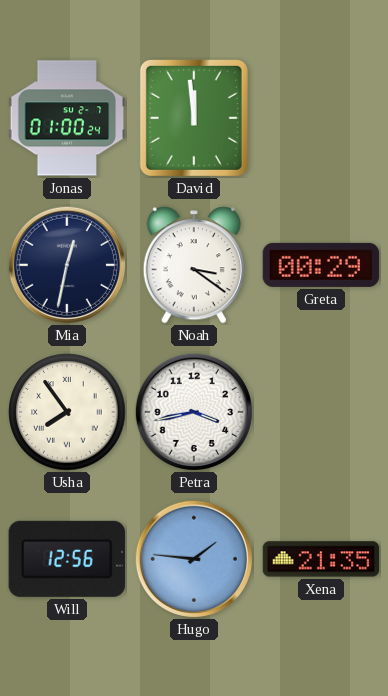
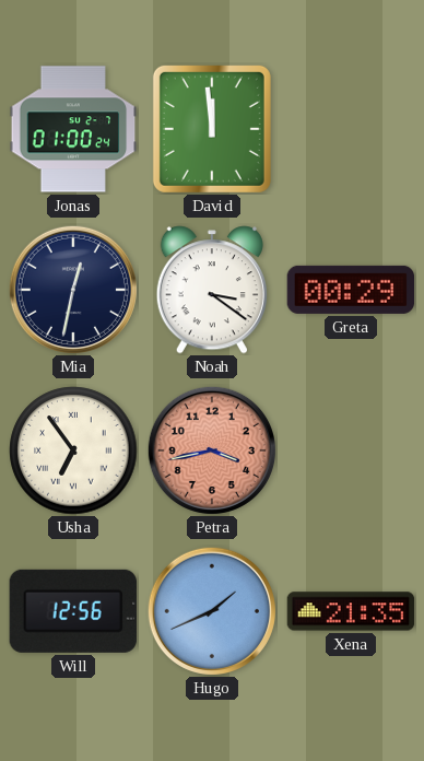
Usha: 7:54 -> 6:54 (73, 450)
Petra dial: white -> salmon (212, 450)
Hugo: 1:46 -> 1:41 (212, 611)
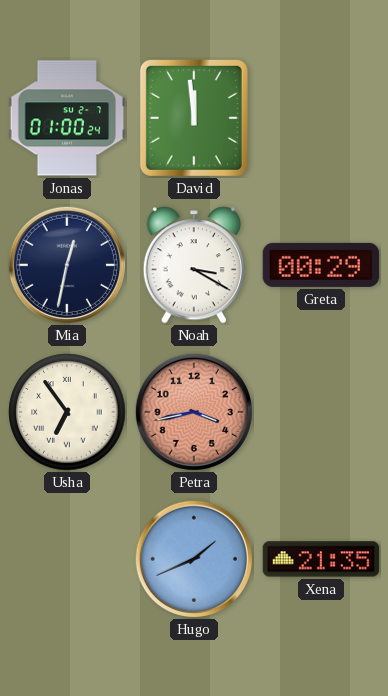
Noah: 3:21 -> 3:20 (194, 265)
Will: 12:56 -> none (73, 611)
